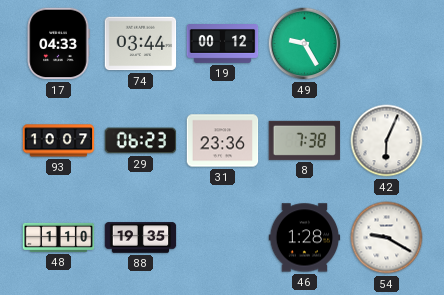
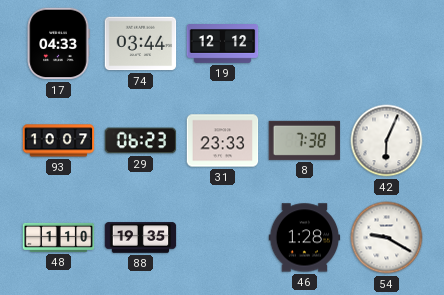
19: 00:12 -> 12:12 (223, 44)
49: 9:25 -> none (305, 44)
31: 23:36 -> 23:33 (223, 141)
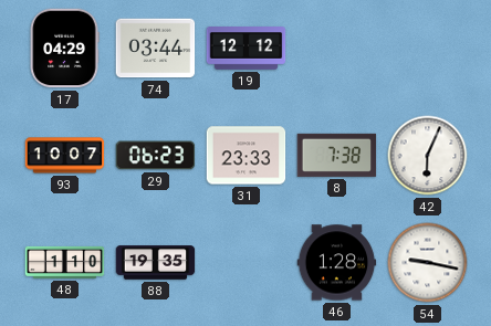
17: 04:33 -> 04:29 (64, 49)
54: 9:20 -> 9:17 (428, 263)
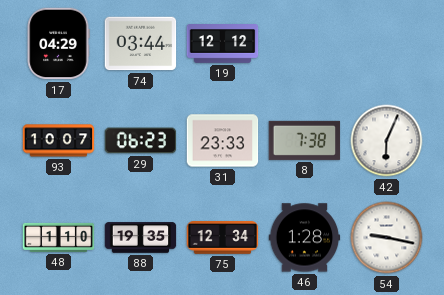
75: none -> 12:34 (223, 238)
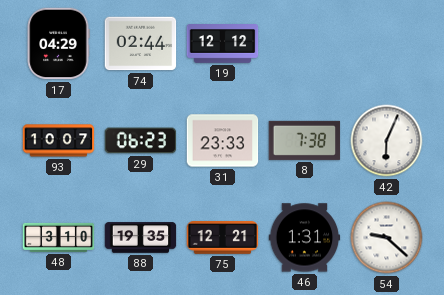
74: 03:44 -> 02:44 (141, 44)
48: 1:10 -> 3:10 (59, 237)
75: 12:34 -> 12:21 (223, 238)
46: 1:28 -> 1:31 (305, 238)
54: 9:17 -> 9:22 (387, 238)
